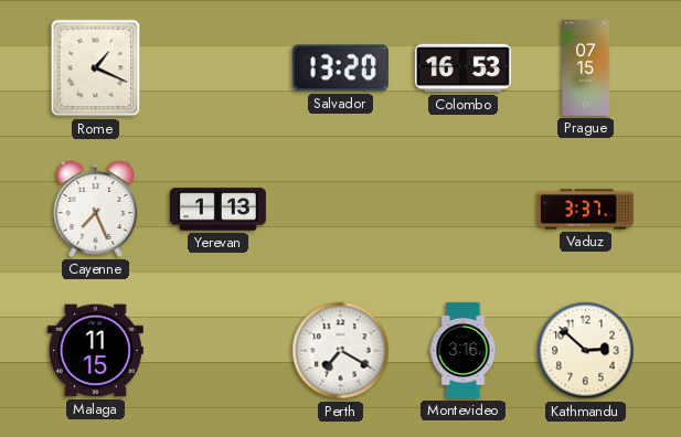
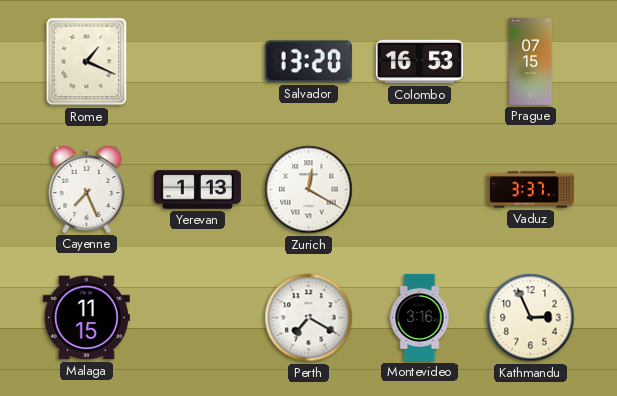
Zurich: none -> 12:20 (309, 190)
Kathmandu: 2:52 -> 2:56 (531, 318)
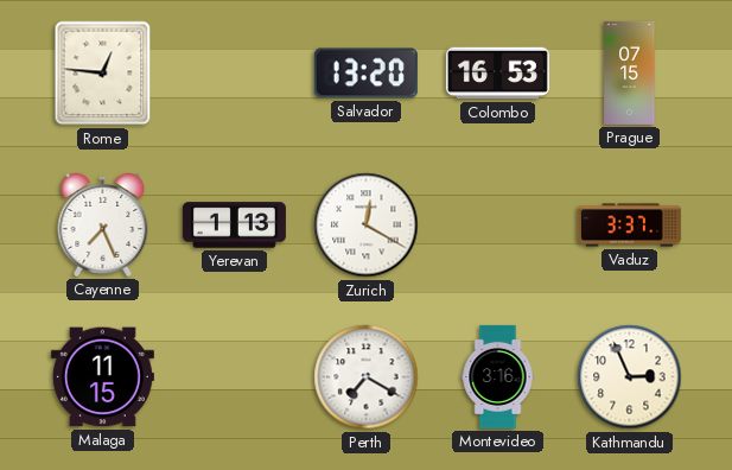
Rome: 1:19 -> 12:46 (103, 74)
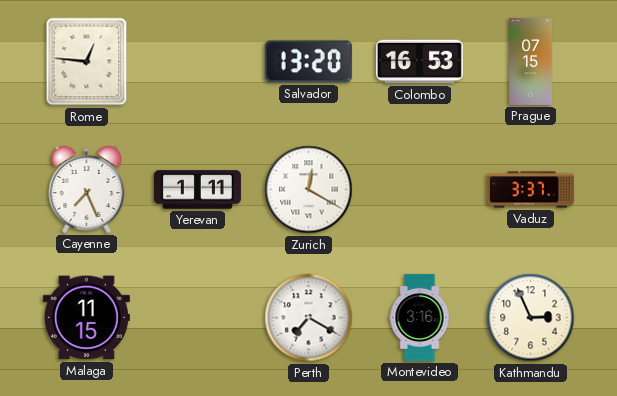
Yerevan: 1:13 -> 1:11 (197, 190)
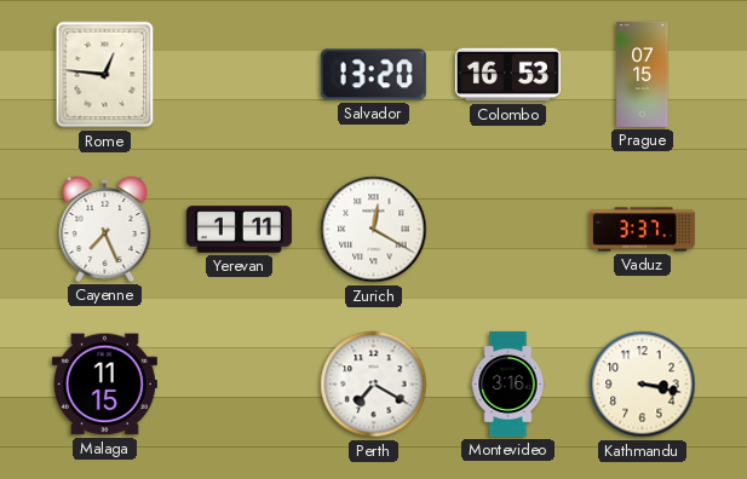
Kathmandu: 2:56 -> 3:17 (643, 385)
